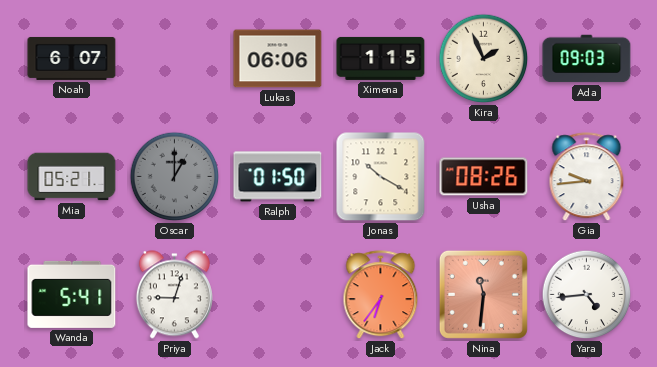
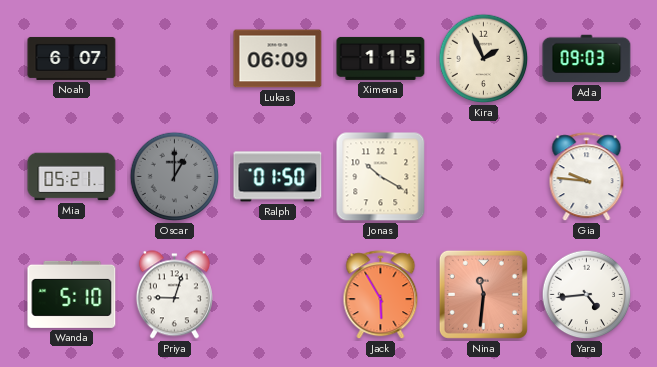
Lukas: 06:06 -> 06:09 (278, 59)
Usha: 08:26 -> none (484, 177)
Gia: 9:44 -> 9:46 (587, 177)
Wanda: 5:41 -> 5:10 (72, 294)
Jack: 6:36 -> 5:55 (381, 295)
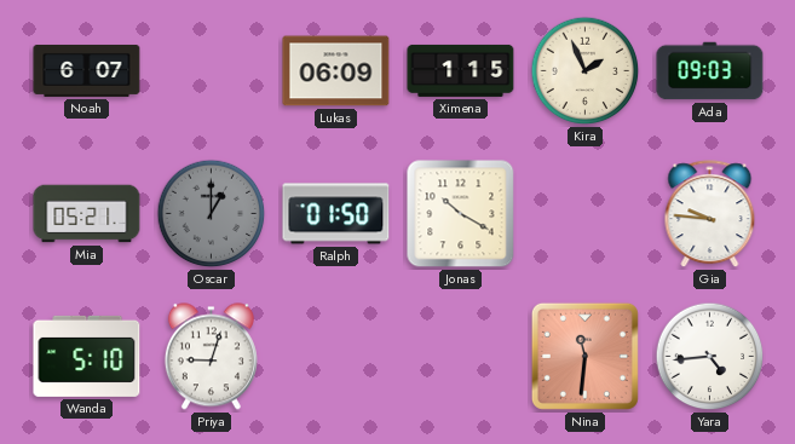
Jack: 5:55 -> none (381, 295)
